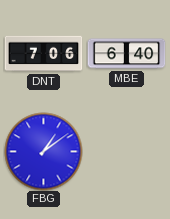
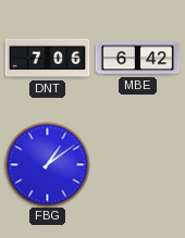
MBE: 6:40 -> 6:42 (137, 59)
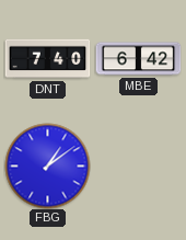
DNT: 7:06 -> 7:40 (47, 59)
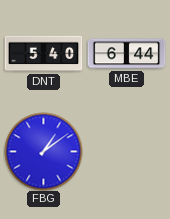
DNT: 7:40 -> 5:40 (43, 54)
MBE: 6:42 -> 6:44 (126, 54)
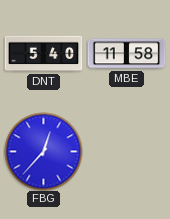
MBE: 6:44 -> 11:58 (126, 54)
FBG: 1:09 -> 12:37 (43, 151)
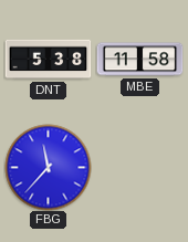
DNT: 5:40 -> 5:38 (48, 60)
FBG: 12:37 -> 11:37 (48, 167)
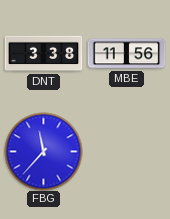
DNT: 5:38 -> 3:38 (43, 54)
MBE: 11:58 -> 11:56 (126, 54)
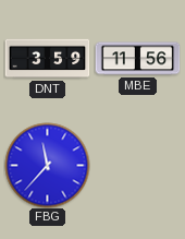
DNT: 3:38 -> 3:59 (47, 59)
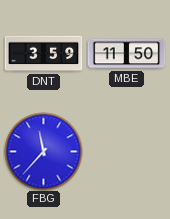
MBE: 11:56 -> 11:50 (126, 54)
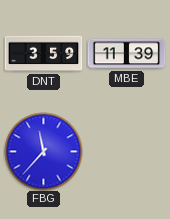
MBE: 11:50 -> 11:39 (126, 54)
